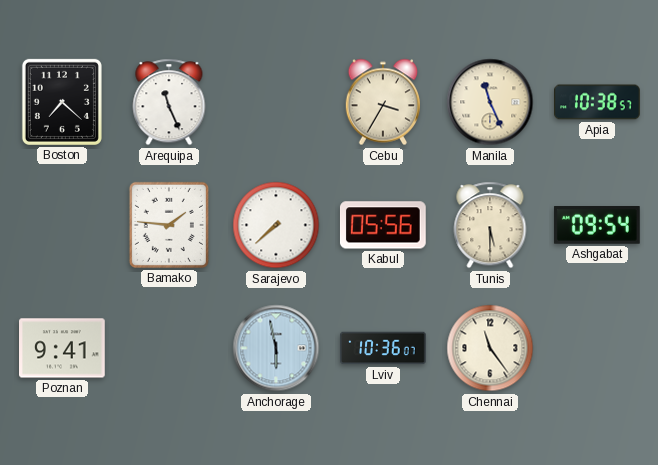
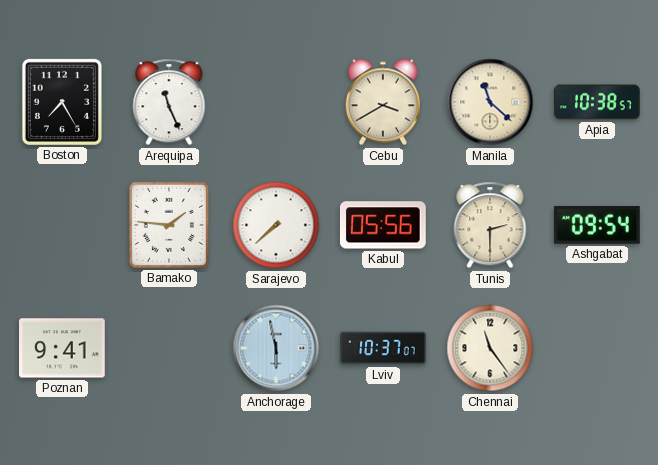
Boston: 7:22 -> 7:25 (62, 102)
Cebu: 3:35 -> 3:40 (382, 102)
Manila: 11:26 -> 11:22 (490, 102)
Tunis: 5:30 -> 2:30 (490, 225)
Lviv: 10:36 -> 10:37 (383, 348)
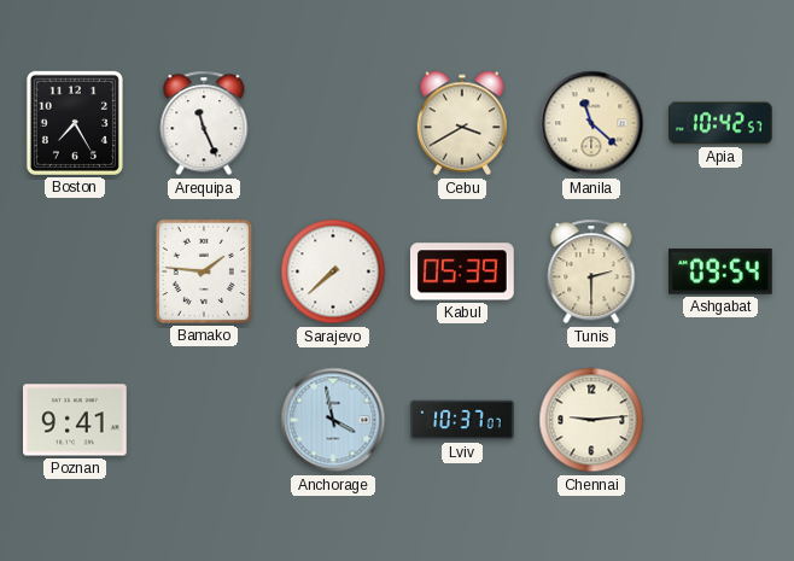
Apia: 10:38 -> 10:42 (722, 123)
Kabul: 05:56 -> 05:39 (462, 271)
Anchorage: 5:58 -> 3:58 (333, 420)
Chennai: 11:24 -> 9:14 (591, 420)
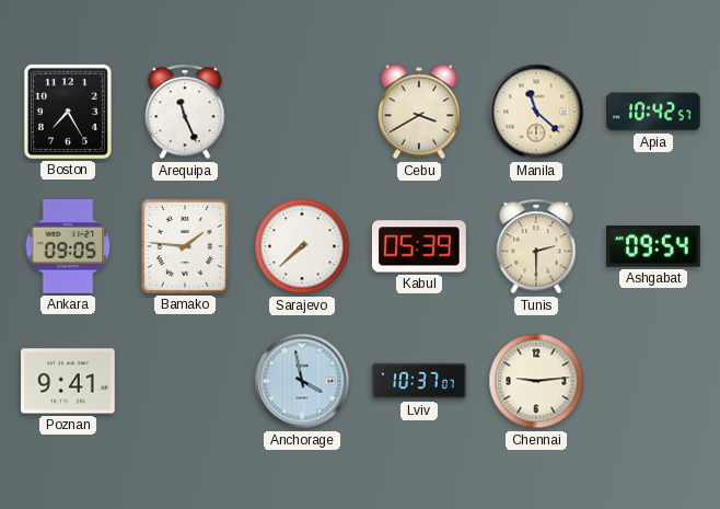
Ankara: none -> 09:05 (68, 246)
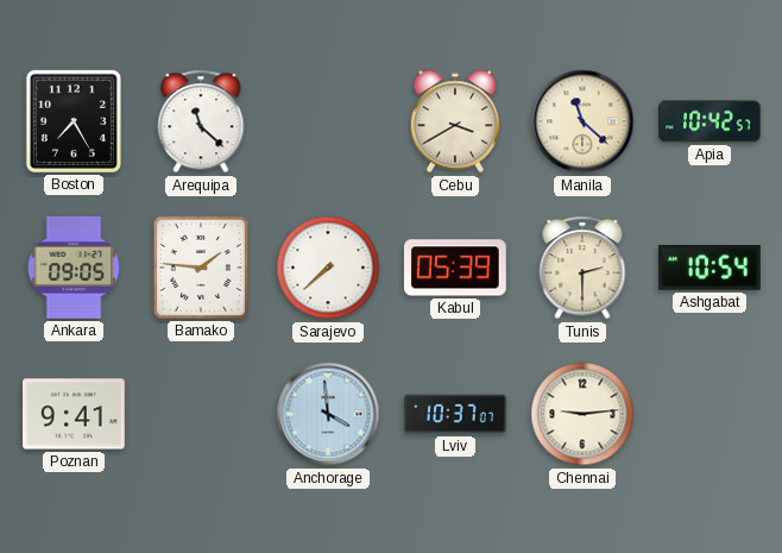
Arequipa: 11:26 -> 11:22 (201, 121)
Ashgabat: 09:54 -> 10:54 (710, 269)
Anchorage: 3:58 -> 3:59 (328, 414)
